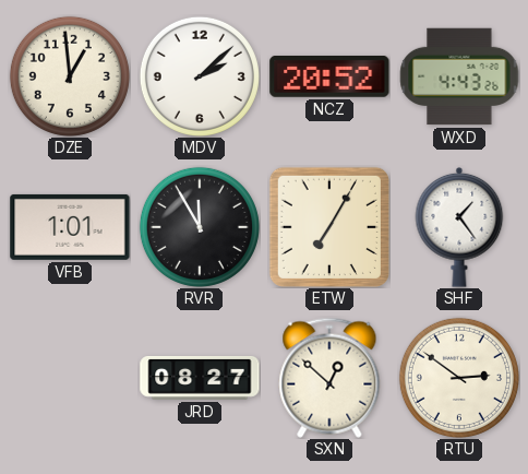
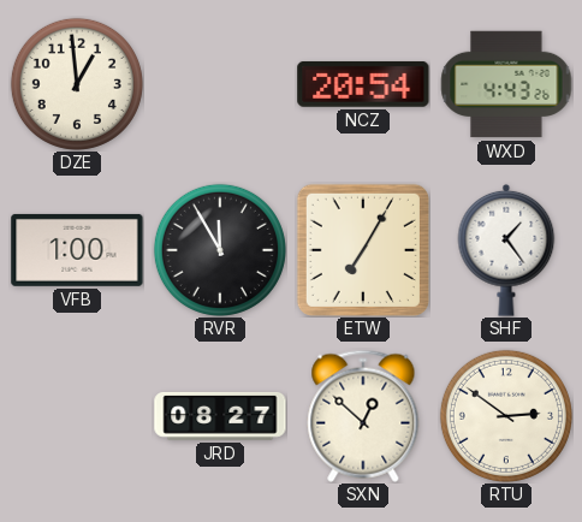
MDV: 2:08 -> none (200, 76)
NCZ: 20:52 -> 20:54 (363, 84)
VFB: 1:01 -> 1:00 (77, 250)
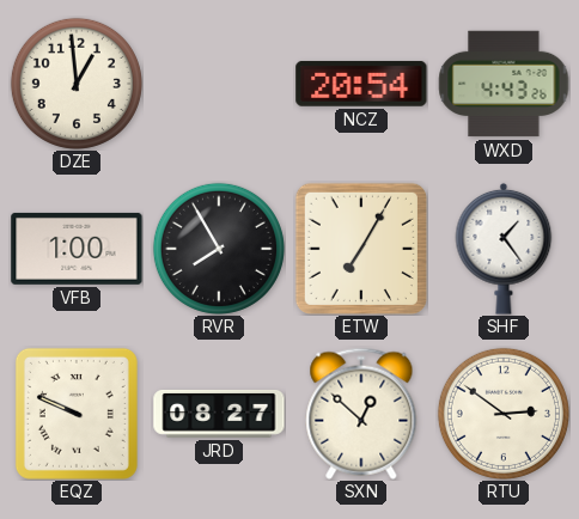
RVR: 11:55 -> 7:55 (219, 249)
EQZ: none -> 9:49 (77, 414)
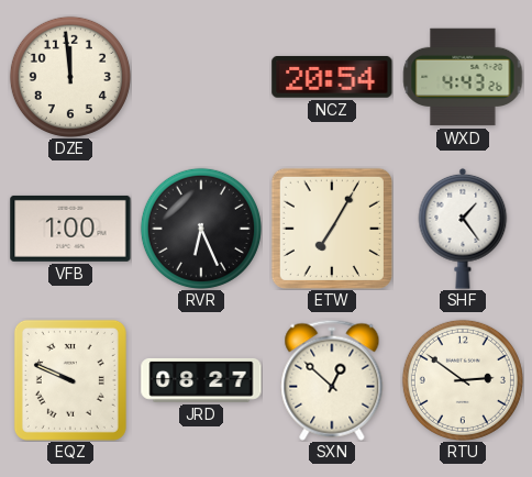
DZE: 12:59 -> 11:59 (70, 77)
RVR: 7:55 -> 6:26 (201, 229)
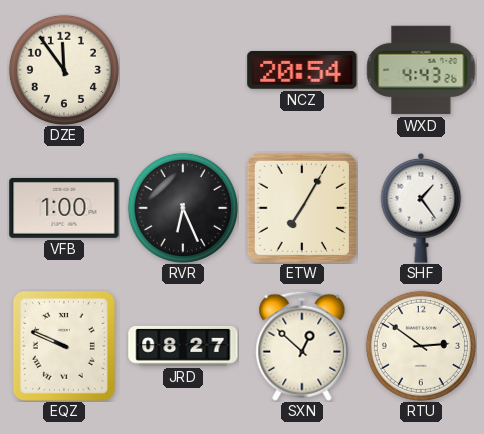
DZE: 11:59 -> 11:54 (64, 70)
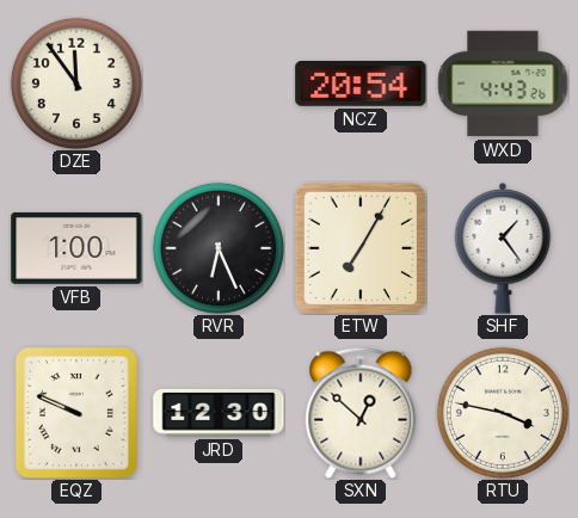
JRD: 08:27 -> 12:30 (219, 413)
RTU: 2:51 -> 3:47 (503, 413)
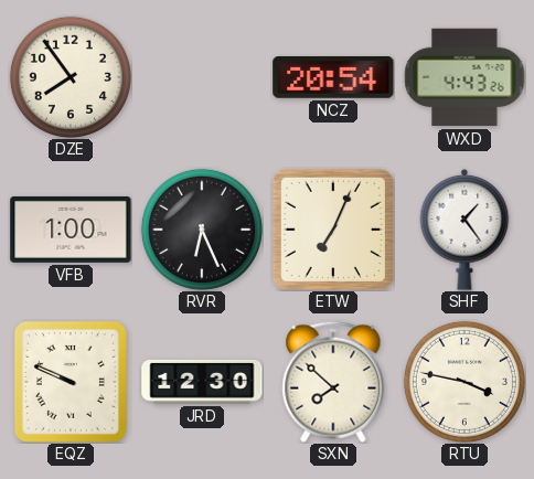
DZE: 11:54 -> 7:54 (71, 77)
ETW: 7:05 -> 7:04 (333, 230)
SXN: 12:52 -> 7:52 (333, 382)
